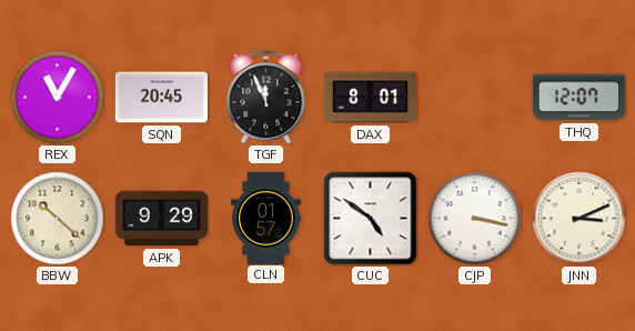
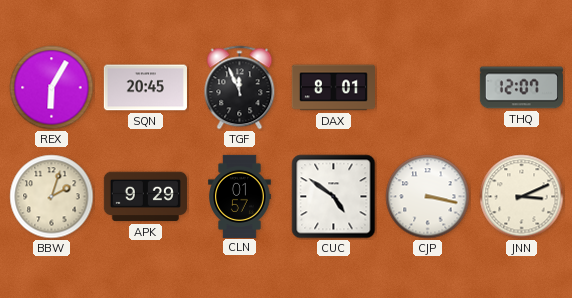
REX: 11:05 -> 6:05 (52, 88)
BBW: 10:22 -> 2:03 (52, 197)
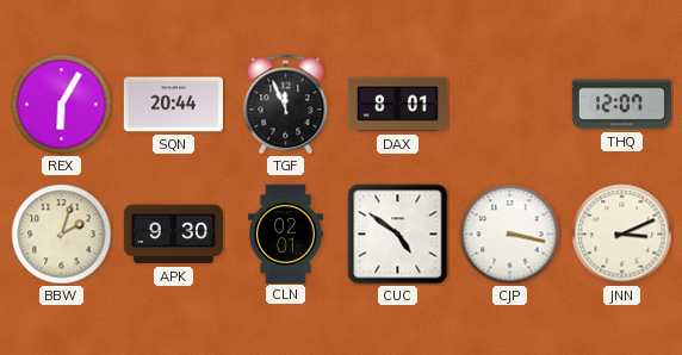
SQN: 20:45 -> 20:44 (173, 105)
APK: 9:29 -> 9:30 (173, 235)
CLN: 01:57 -> 02:01 (286, 233)
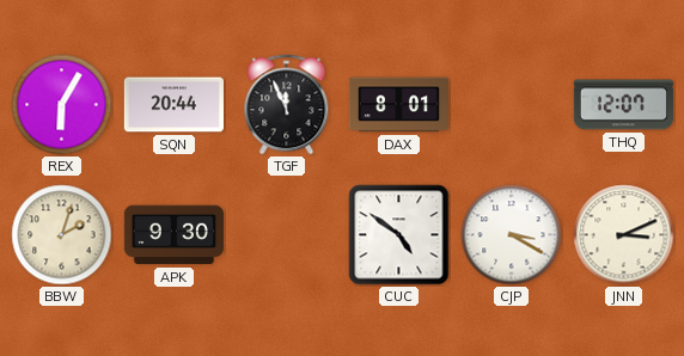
CLN: 02:01 -> none (286, 233)
CJP: 3:17 -> 3:20 (512, 235)
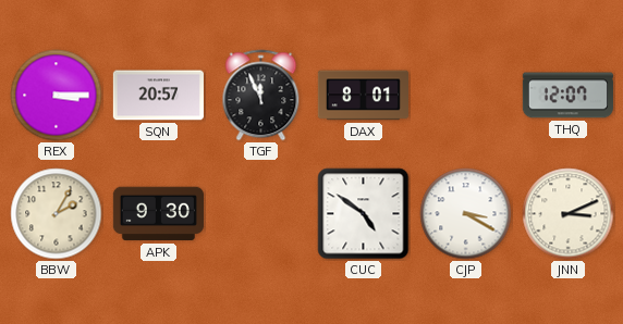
REX: 6:05 -> 3:15 (57, 96)
SQN: 20:44 -> 20:57 (158, 96)
BBW: 2:03 -> 2:05 (57, 214)
